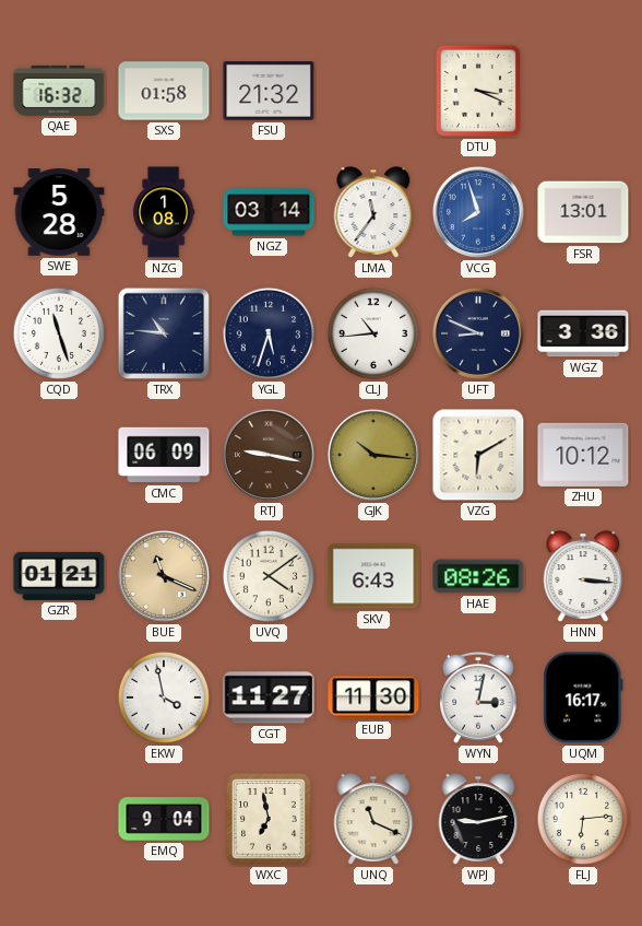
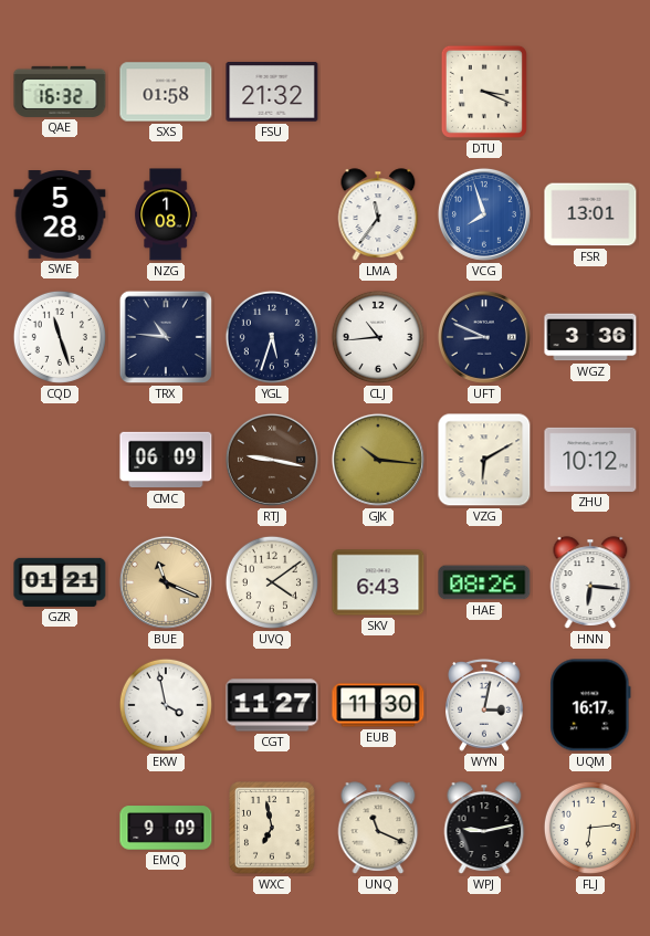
NGZ: 03:14 -> none (269, 212)
HNN: 3:16 -> 6:16 (590, 582)
EMQ: 9:04 -> 9:09 (166, 828)
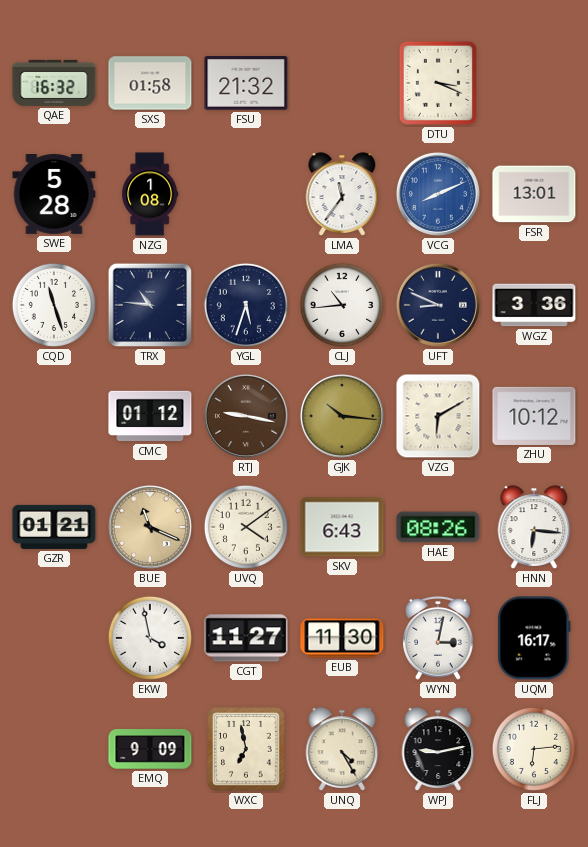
VCG: 7:57 -> 8:11 (438, 194)
CMC: 06:09 -> 01:12 (150, 416)
UNQ: 11:19 -> 4:25 (342, 749)
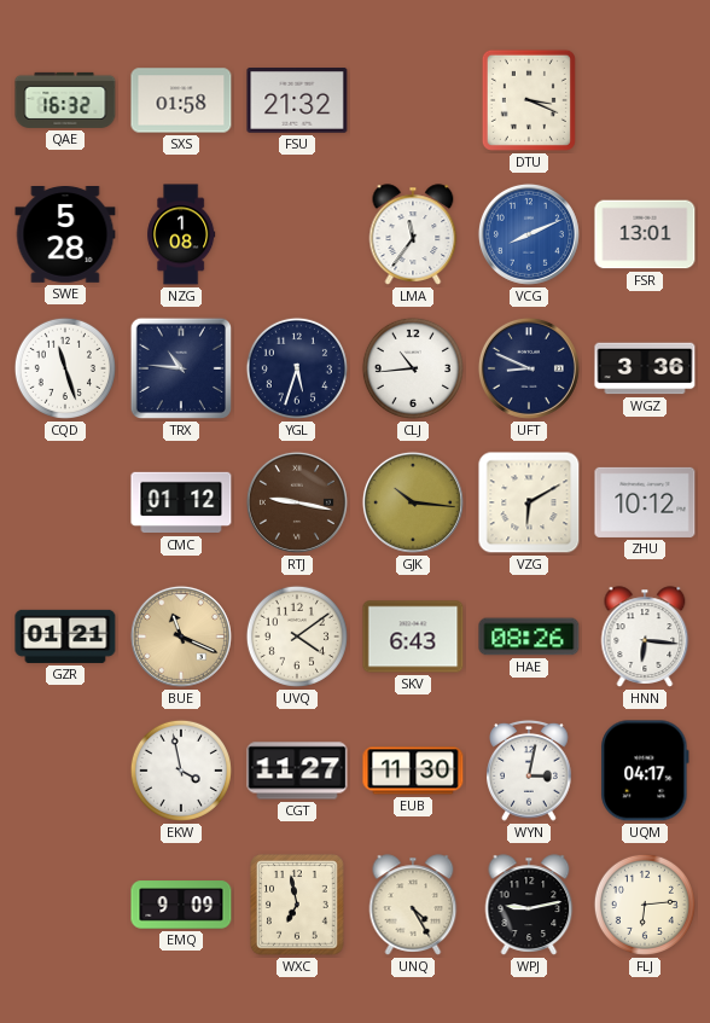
UQM: 16:17 -> 04:17 (645, 771)
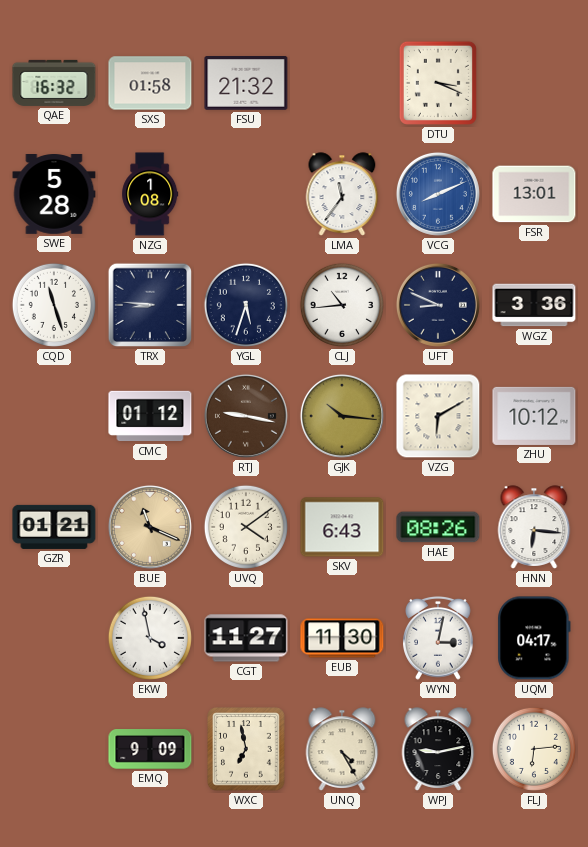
TRX: 10:46 -> 8:46 (150, 305)
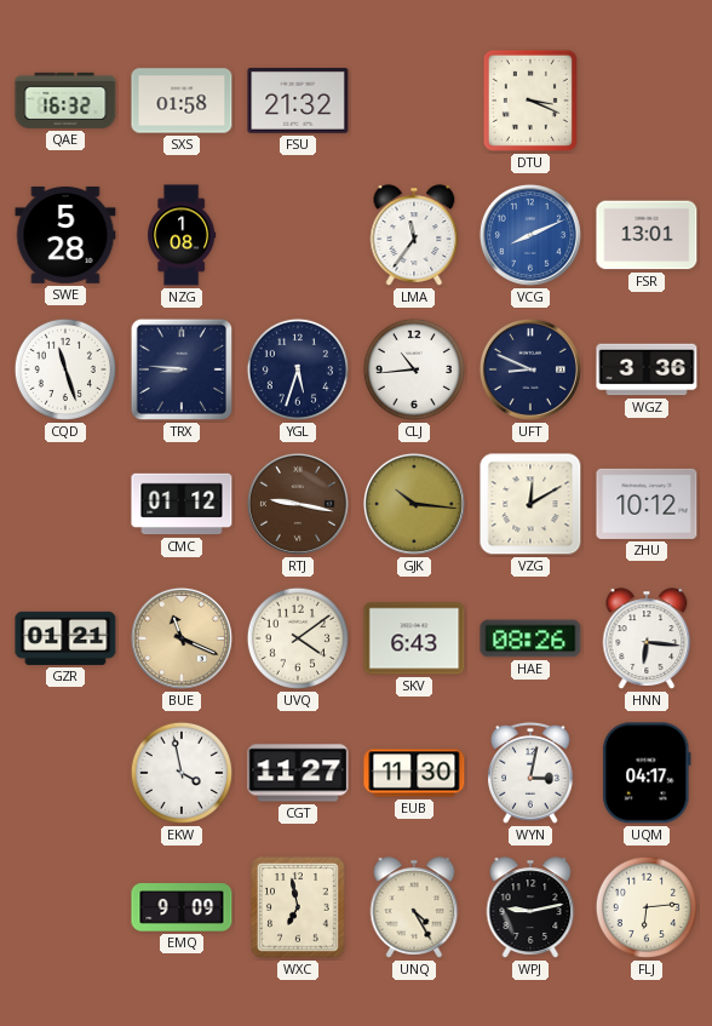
VZG: 6:10 -> 12:10 (530, 504)
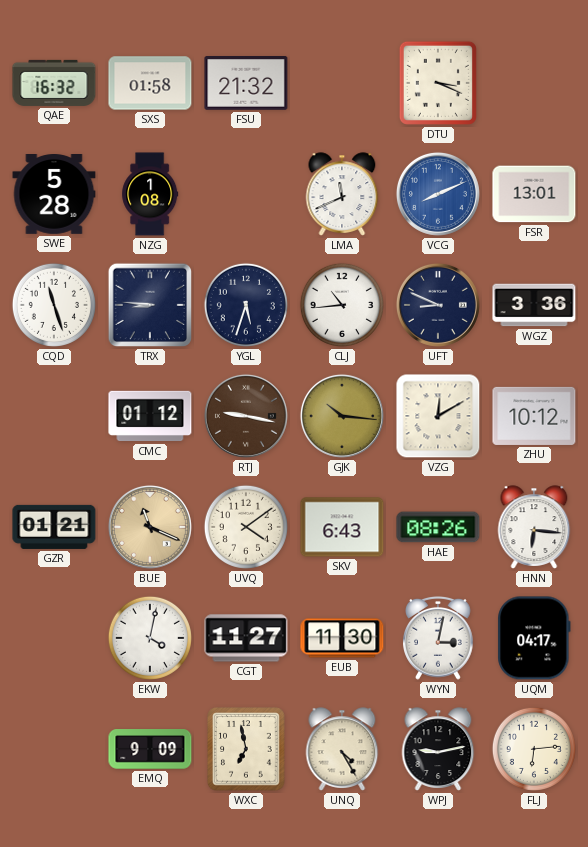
LMA: 11:36 -> 11:41 (342, 194)
EKW: 3:58 -> 4:02 (150, 638)
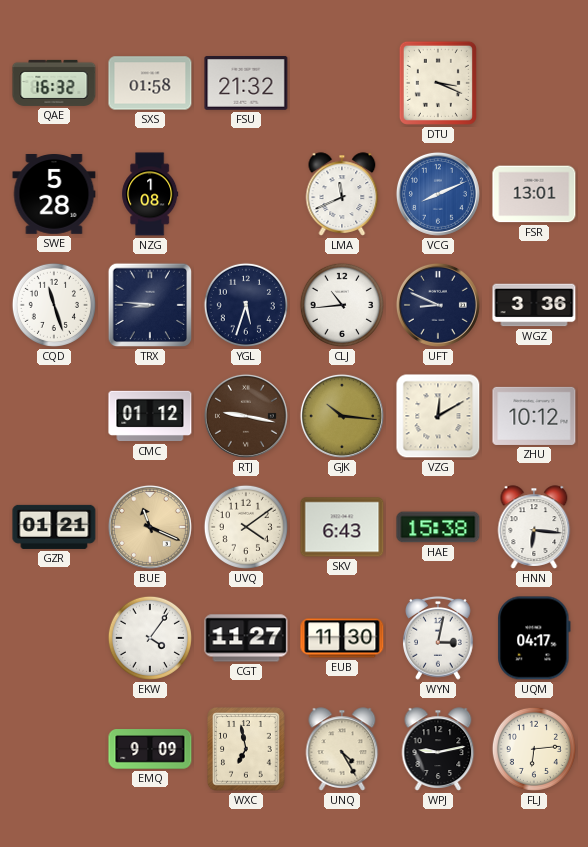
HAE: 08:26 -> 15:38 (438, 527)
EKW: 4:02 -> 4:06 (150, 638)
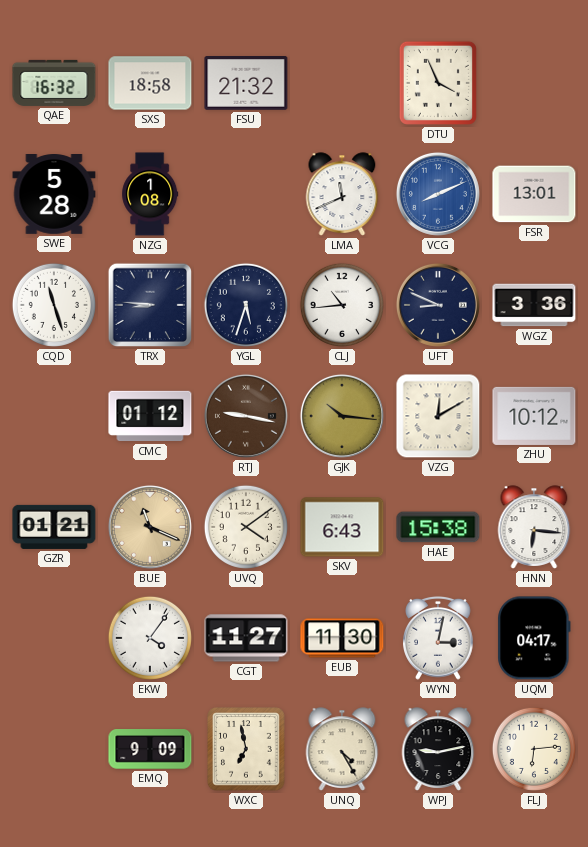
SXS: 01:58 -> 18:58 (150, 83)
DTU: 3:19 -> 3:56 (438, 83)
